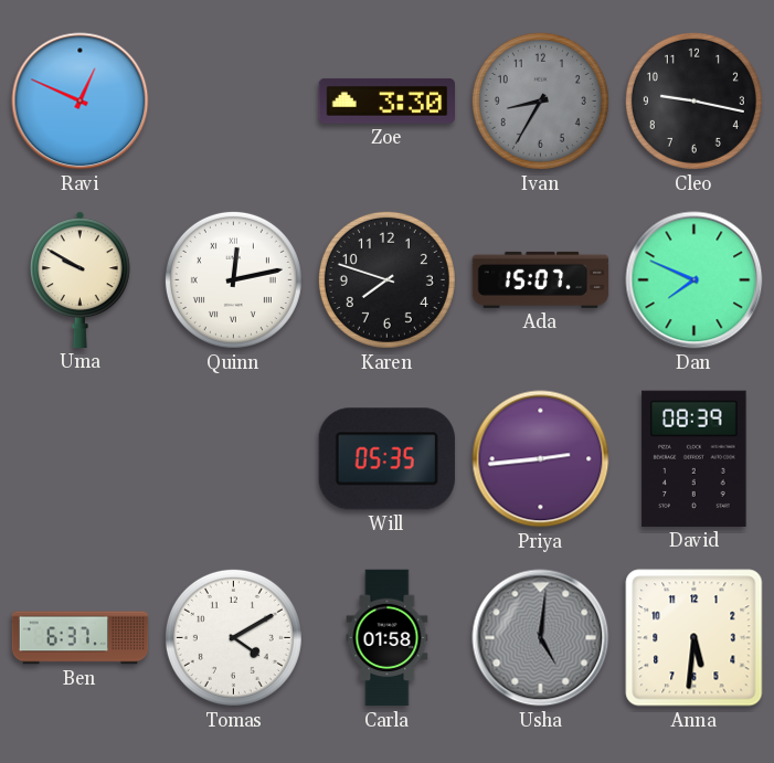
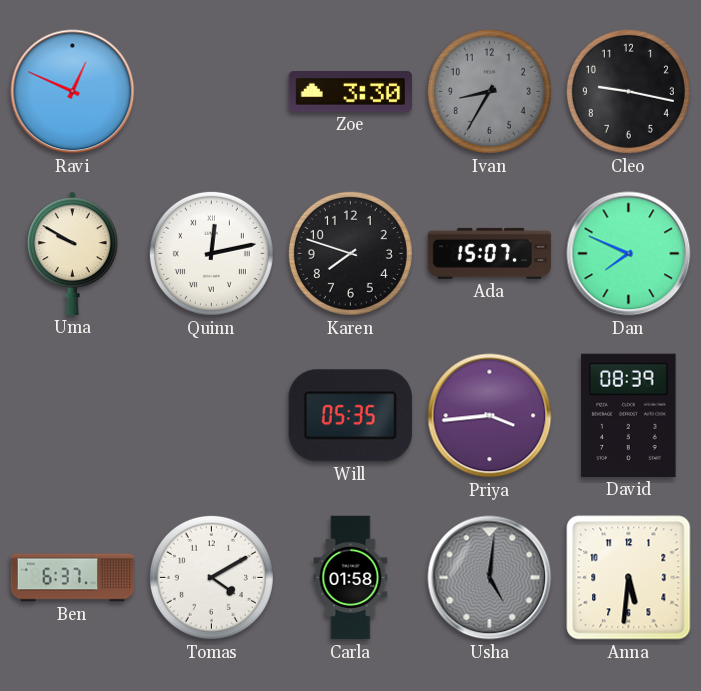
Priya: 2:44 -> 3:44 (490, 416)
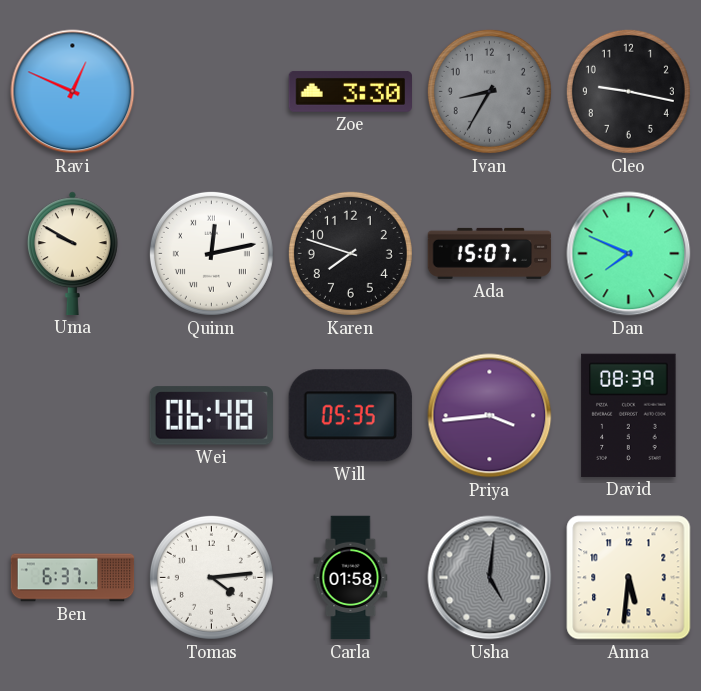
Wei: none -> 06:48 (211, 416)
Tomas: 4:10 -> 4:14 (211, 577)
